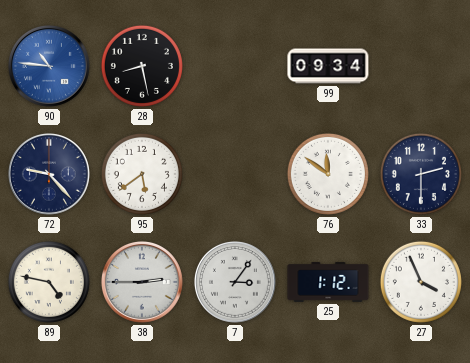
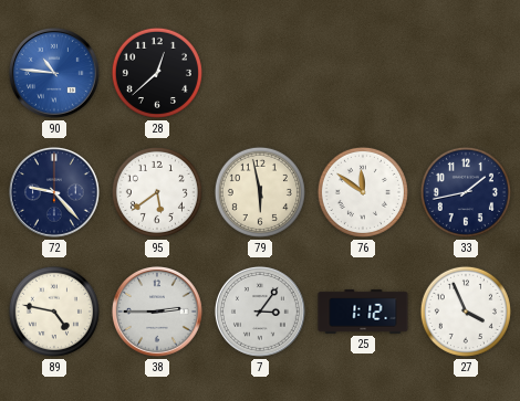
28: 8:28 -> 12:38 (157, 73)
99: 09:34 -> none (328, 66)
79: none -> 5:58 (260, 192)
33: 2:30 -> 1:43 (466, 192)
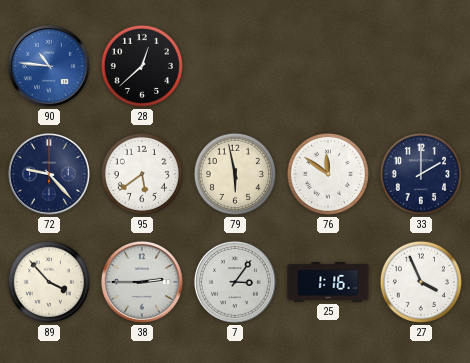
33: 1:43 -> 2:00 (421, 174)
89: 4:47 -> 3:53 (49, 282)
25: 1:12 -> 1:16 (328, 282)
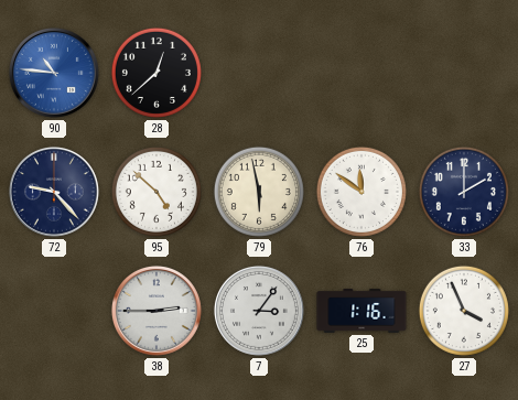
95: 5:39 -> 4:52 (157, 192)
89: 3:53 -> none (49, 282)
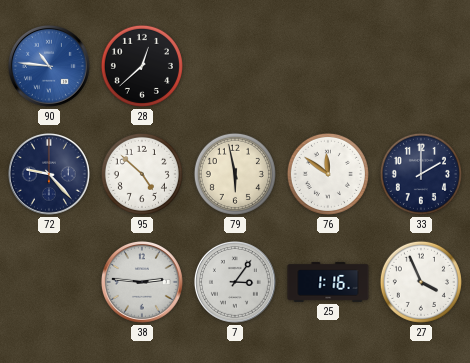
38: 2:45 -> 2:46 (142, 282)
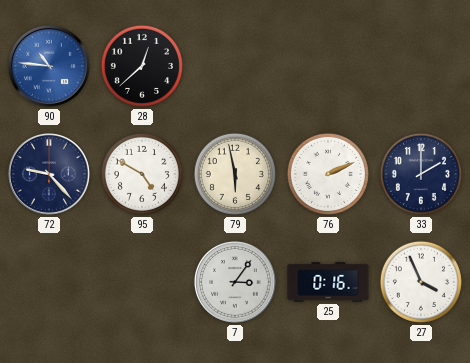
95: 4:52 -> 4:50 (142, 174)
76: 11:51 -> 2:11 (328, 174)
38: 2:46 -> none (142, 282)
25: 1:16 -> 0:16 (328, 282)
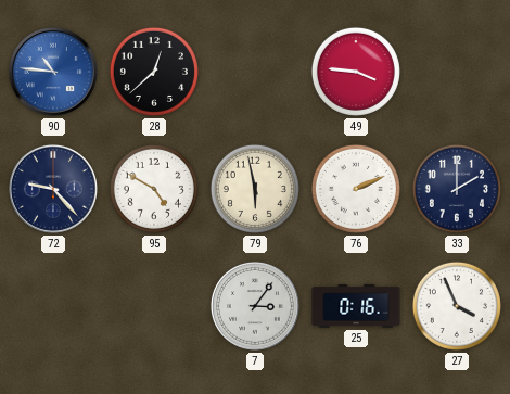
49: none -> 3:46 (356, 72)
